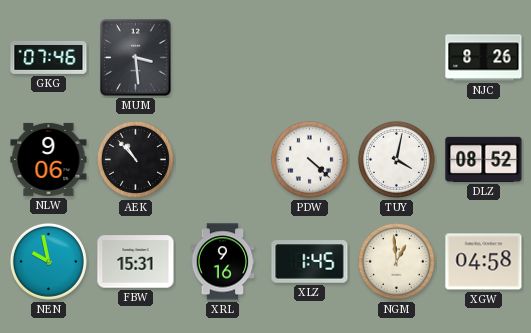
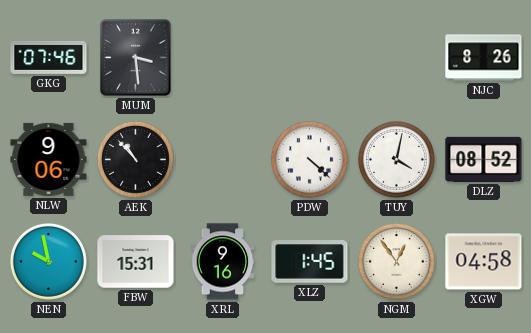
NGM: 12:59 -> 12:54 (396, 261)
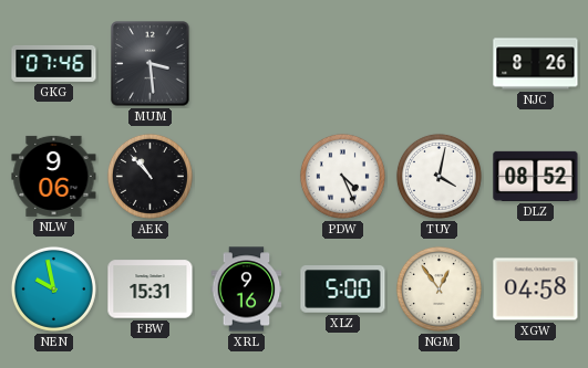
PDW: 4:22 -> 4:26 (342, 176)
XLZ: 1:45 -> 5:00 (343, 290)
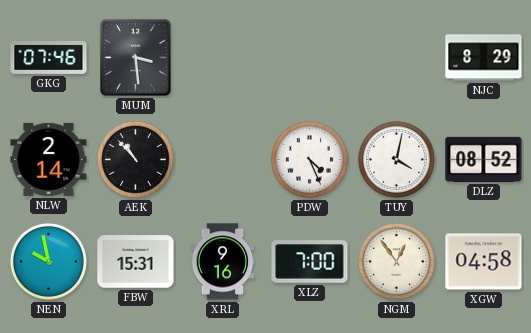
NJC: 8:26 -> 8:29 (484, 58)
NLW: 9:06 -> 2:14 (49, 159)
XLZ: 5:00 -> 7:00 (310, 262)
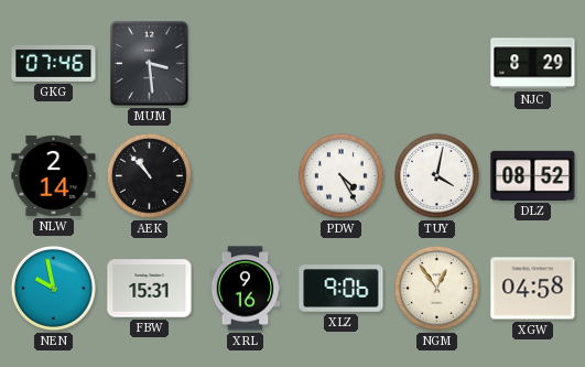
PDW: 4:26 -> 4:25 (340, 175)
XLZ: 7:00 -> 9:06 (342, 289)
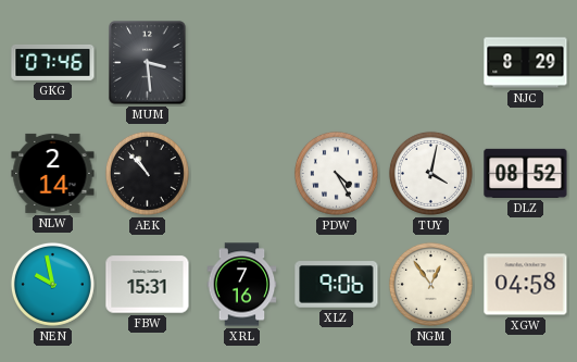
XRL: 9:16 -> 7:16 (242, 285)
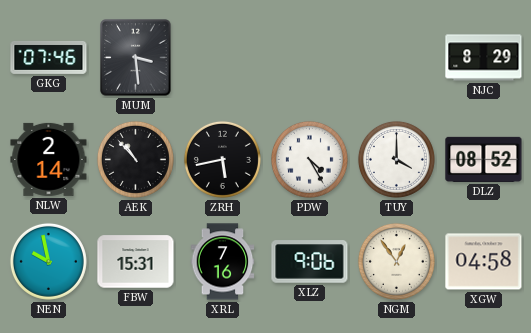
ZRH: none -> 5:43 (222, 159)
TUY: 4:02 -> 4:00 (396, 159)
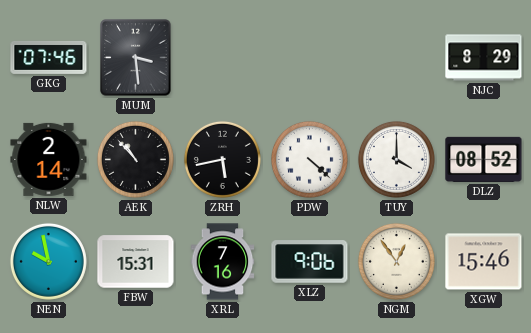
PDW: 4:25 -> 4:22 (309, 159)
XGW: 04:58 -> 15:46 (484, 262)
